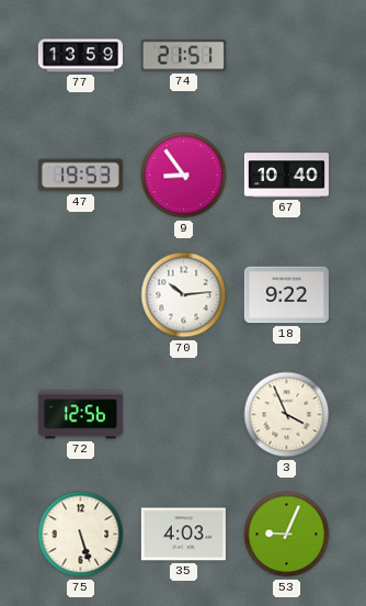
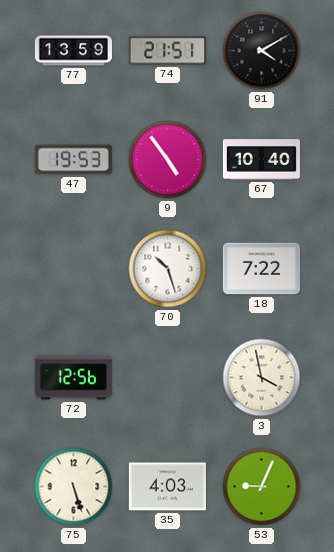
91: none -> 4:10 (262, 51)
9: 8:54 -> 4:54 (168, 160)
70: 10:14 -> 10:27 (168, 269)
18: 9:22 -> 7:22 (261, 269)
3: 3:56 -> 3:58 (262, 378)
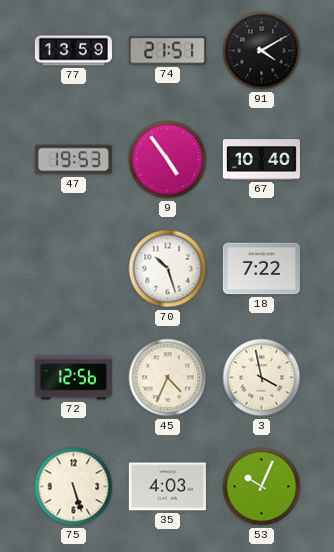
45: none -> 4:34 (168, 378)
53: 9:04 -> 10:04 (262, 487)
